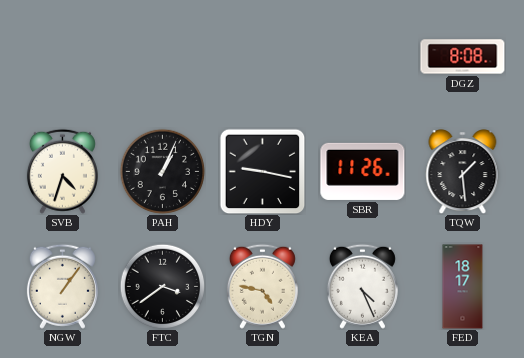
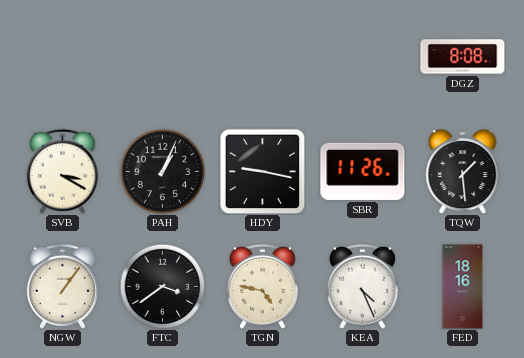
SVB: 4:33 -> 3:20 (62, 171)
FED: 18:17 -> 18:16 (463, 287)
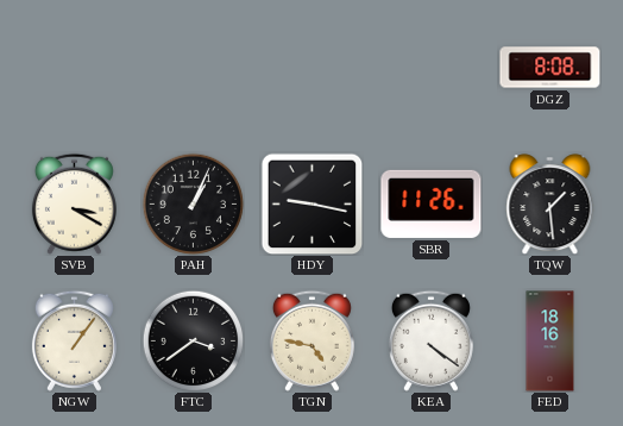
KEA: 4:26 -> 4:21 (430, 340)
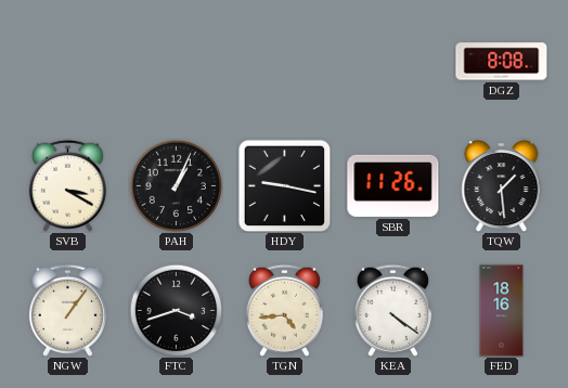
FTC: 3:39 -> 3:42 (176, 310)
TGN: 4:47 -> 4:44 (284, 310)
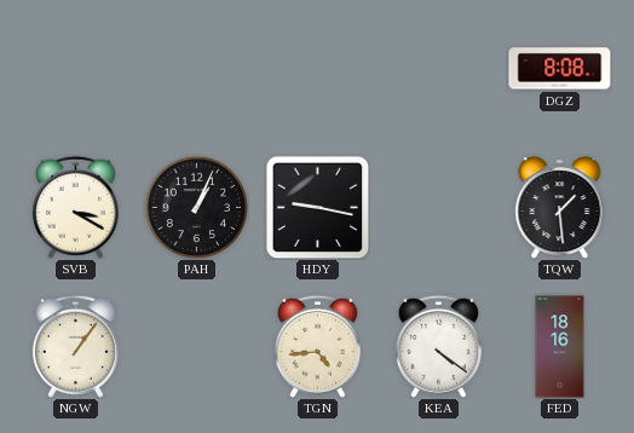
SBR: 11:26 -> none (393, 185)
FTC: 3:42 -> none (176, 310)
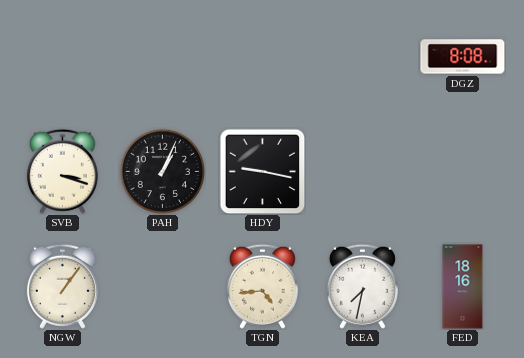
SVB: 3:20 -> 3:18 (62, 171)
TQW: 1:29 -> none (560, 208)
KEA: 4:21 -> 7:32 (362, 286)
